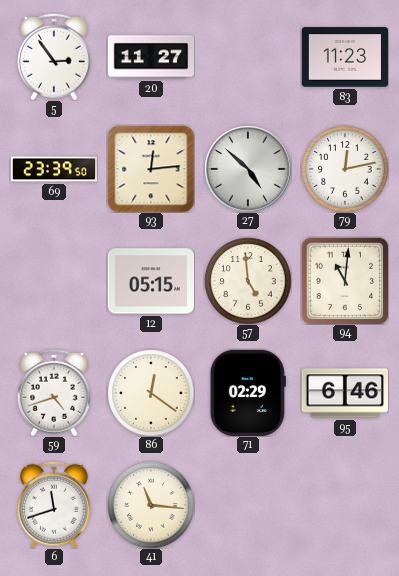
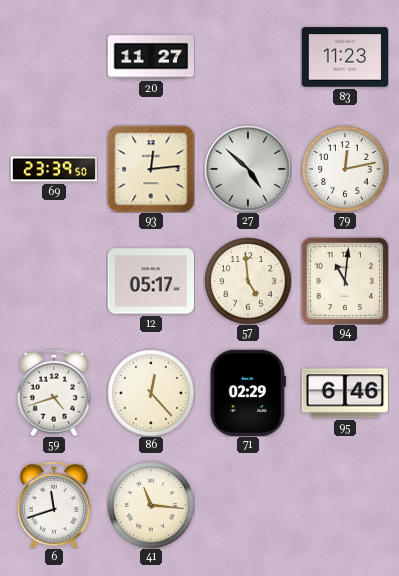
5: 2:54 -> none (54, 57)
12: 05:15 -> 05:17 (150, 281)
86: 12:21 -> 12:23 (151, 393)
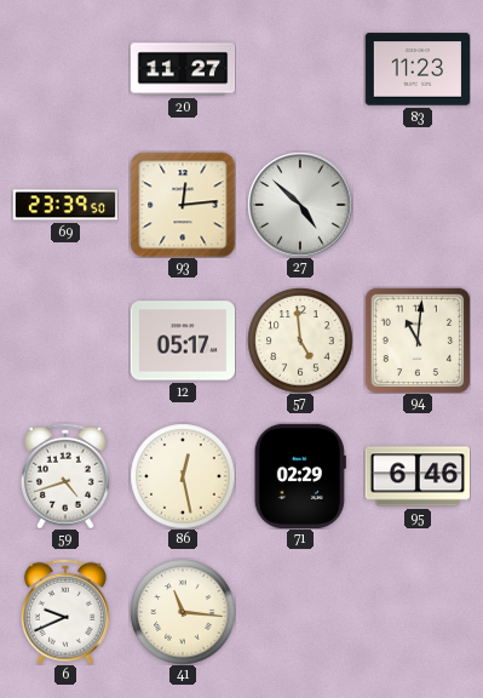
79: 12:13 -> none (345, 169)
86: 12:23 -> 12:28 (183, 476)
6: 11:42 -> 9:41 (65, 612)
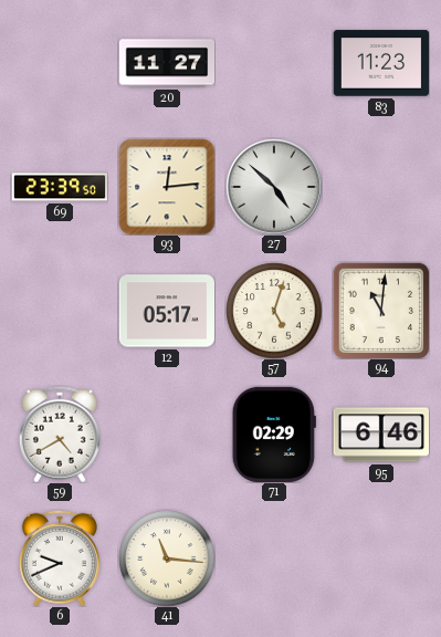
57: 4:59 -> 5:03 (274, 311)
59: 4:42 -> 4:40 (60, 435)
86: 12:28 -> none (183, 476)
